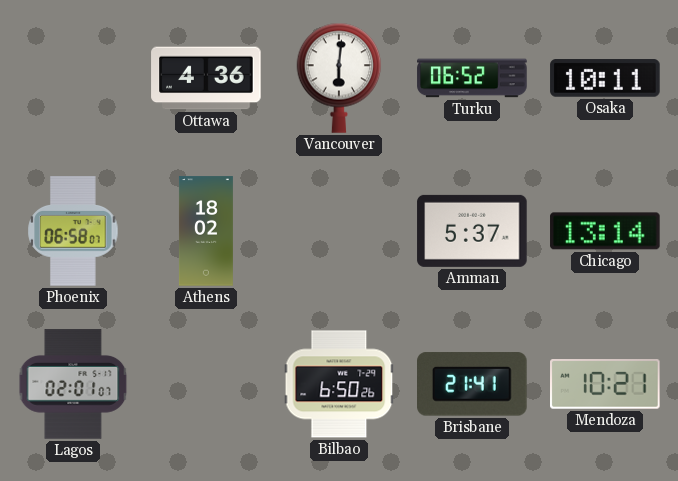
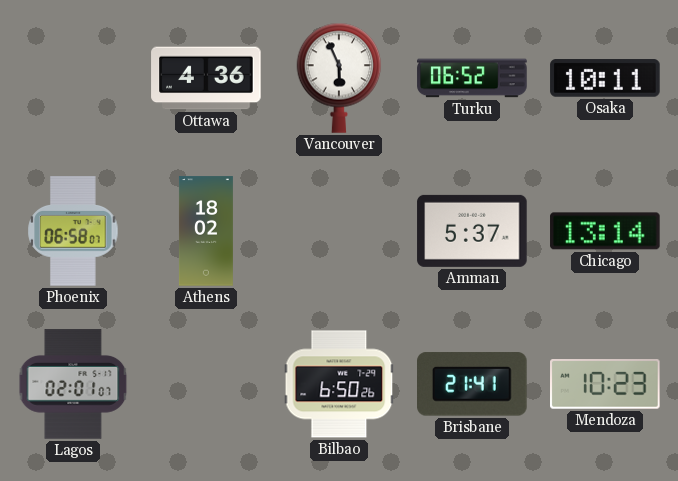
Vancouver: 6:01 -> 5:56 (339, 78)
Mendoza: 10:21 -> 10:23 (605, 385)
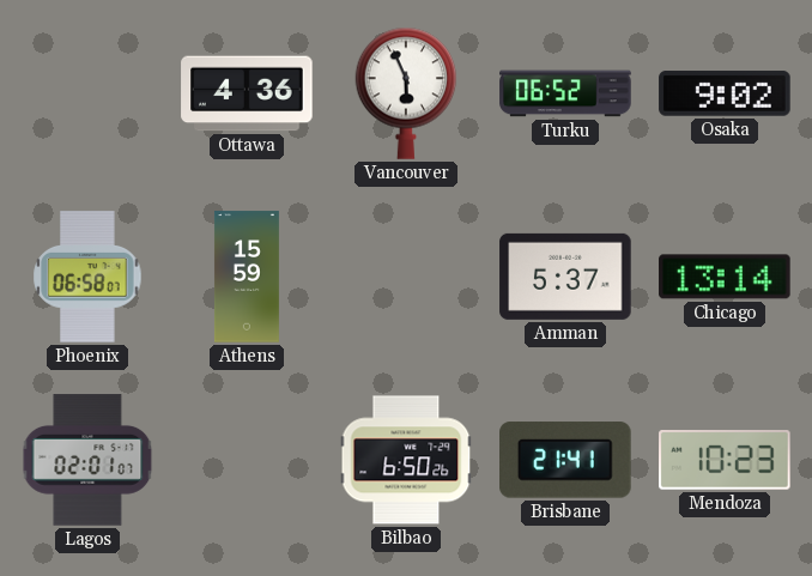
Osaka: 10:11 -> 9:02 (725, 93)
Athens: 18:02 -> 15:59 (247, 277)
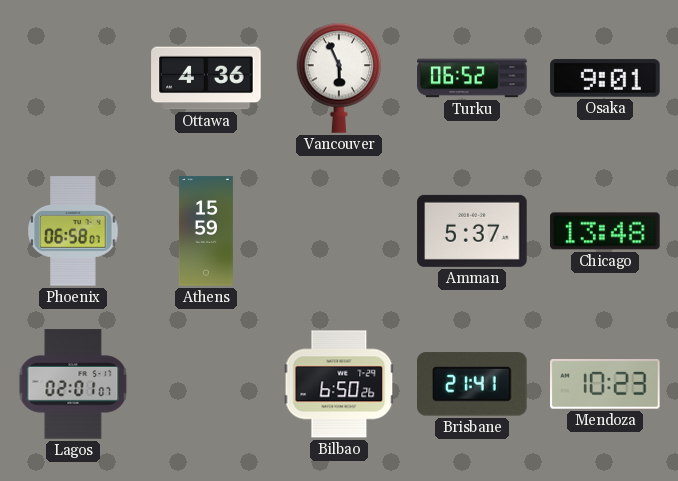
Osaka: 9:02 -> 9:01 (605, 78)
Chicago: 13:14 -> 13:48 (605, 231)
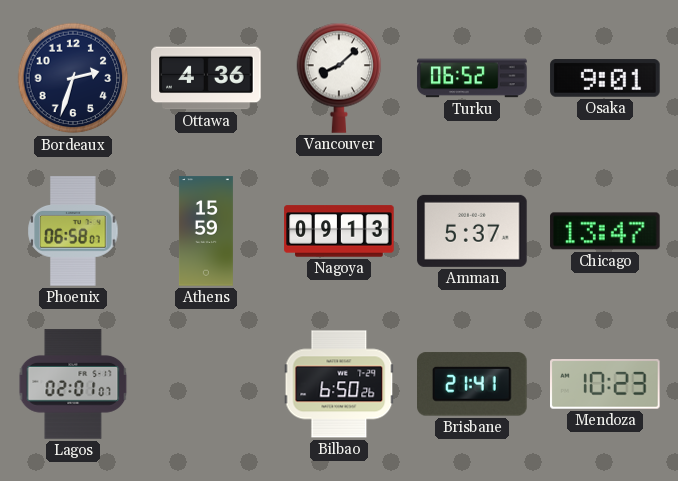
Bordeaux: none -> 2:33 (73, 78)
Vancouver: 5:56 -> 8:08 (339, 78)
Nagoya: none -> 09:13 (339, 231)
Chicago: 13:48 -> 13:47 (605, 231)
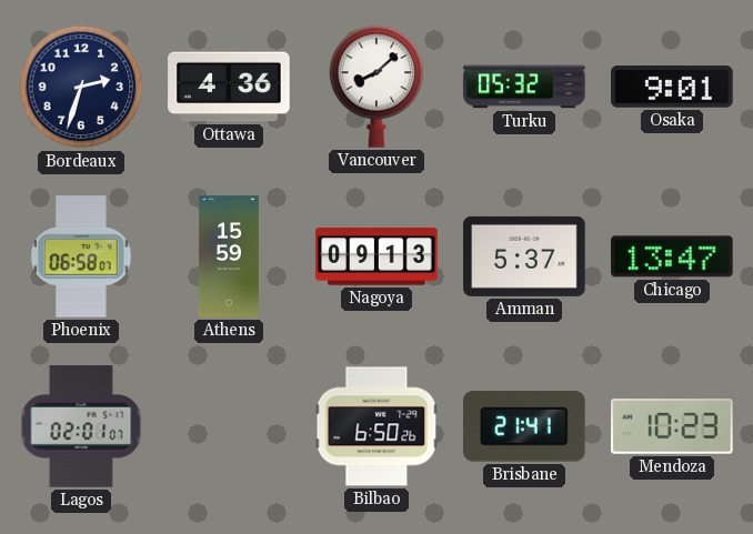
Turku: 06:52 -> 05:32 (524, 87)
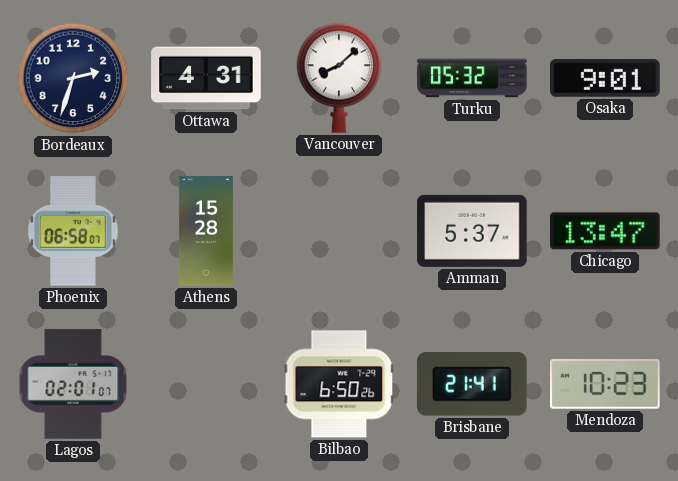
Ottawa: 4:36 -> 4:31 (206, 78)
Athens: 15:59 -> 15:28 (206, 231)
Nagoya: 09:13 -> none (376, 256)
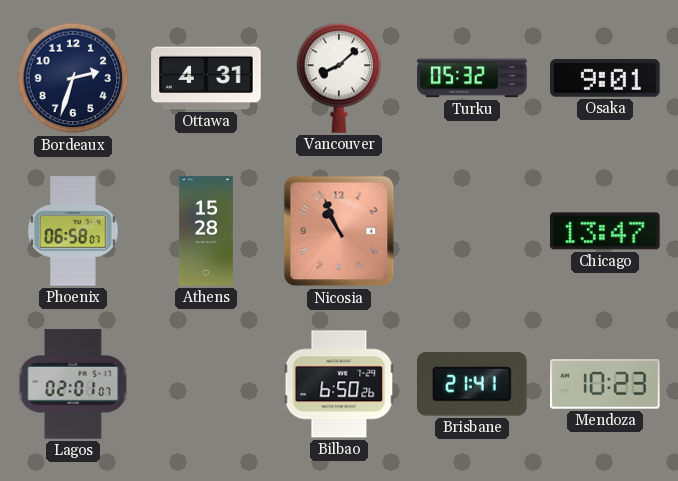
Nicosia: none -> 10:56 (339, 231)
Amman: 5:37 -> none (472, 231)
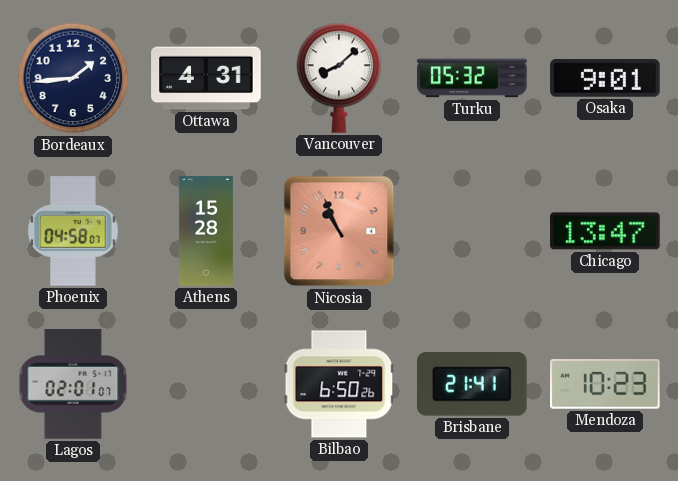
Bordeaux: 2:33 -> 1:44 (73, 78)
Phoenix: 06:58 -> 04:58 (73, 231)
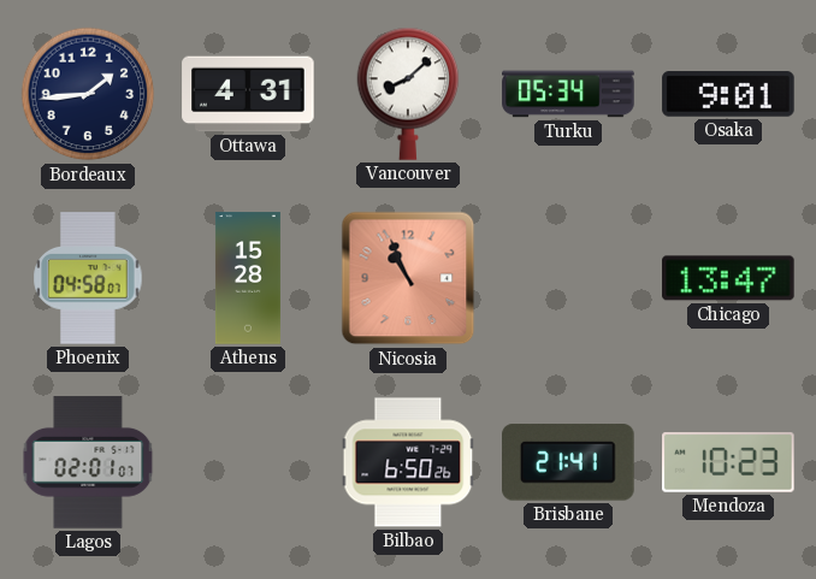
Turku: 05:32 -> 05:34 (568, 94)
